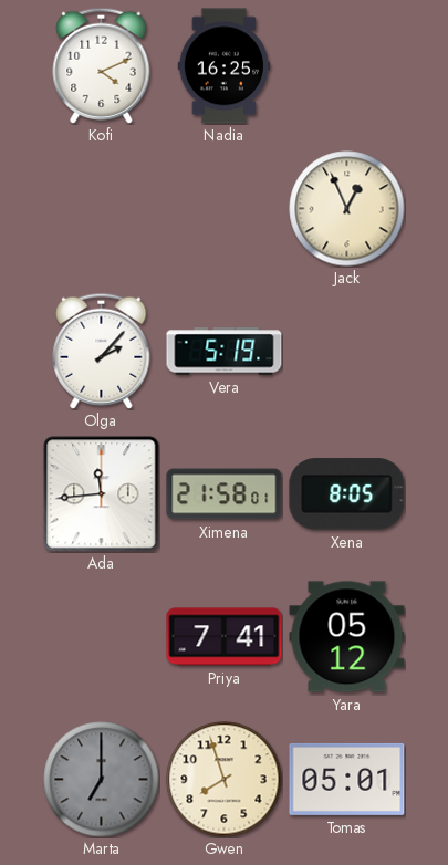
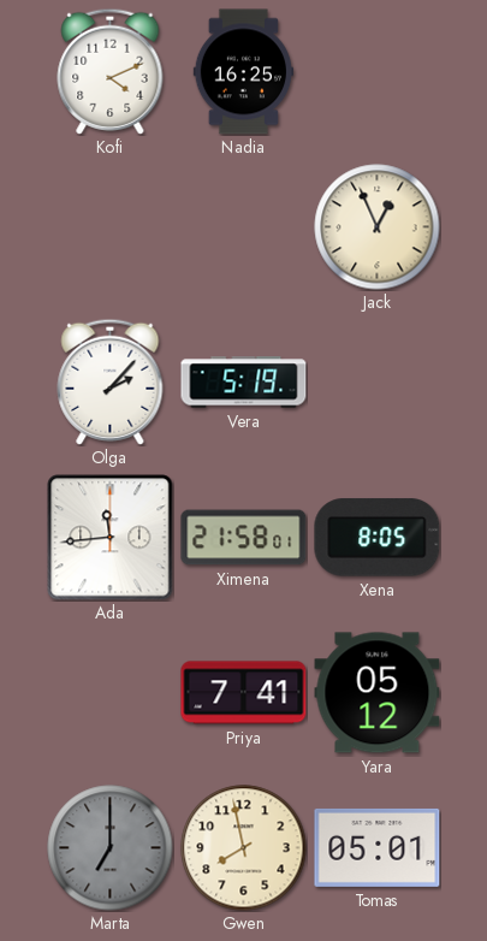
Gwen: 7:57 -> 7:58 (244, 848)
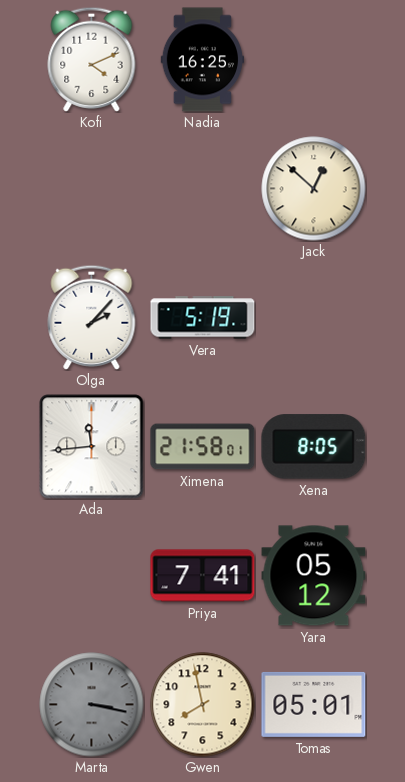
Jack: 12:56 -> 12:52 (314, 189)
Marta: 7:00 -> 3:17 (92, 705)
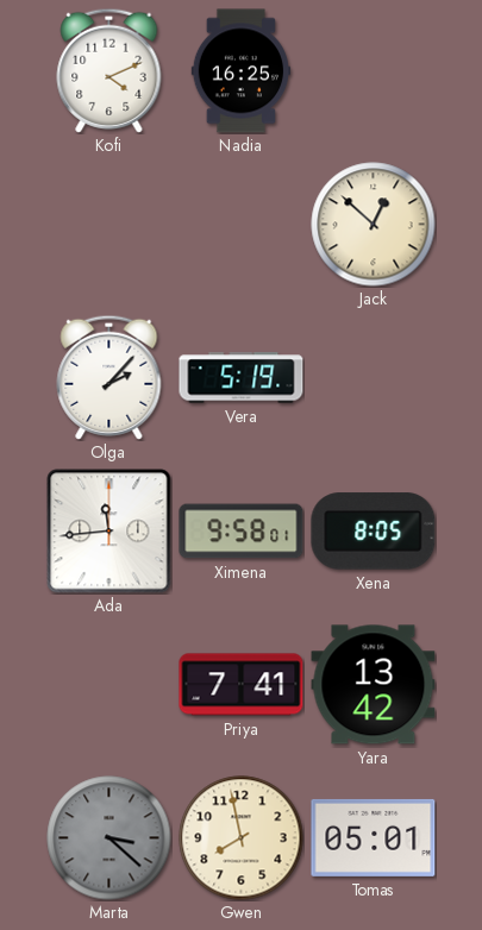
Ximena: 21:58 -> 9:58 (242, 532)
Yara: 05:12 -> 13:42 (374, 685)
Marta: 3:17 -> 3:22 (109, 838)
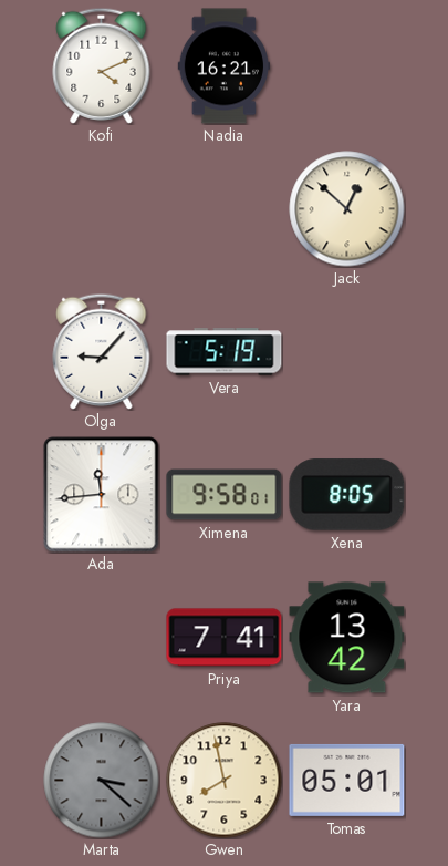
Nadia: 16:25 -> 16:21 (225, 66)
Olga: 2:07 -> 9:07 (102, 351)
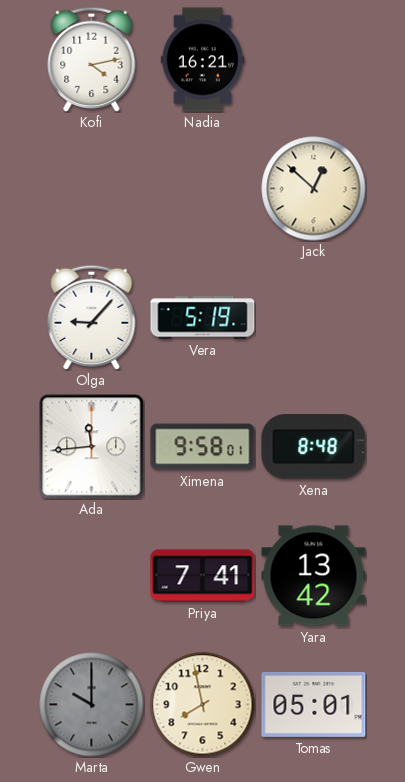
Kofi: 4:11 -> 4:13 (92, 59)
Xena: 8:05 -> 8:48 (314, 447)
Marta: 3:22 -> 10:00 (92, 705)
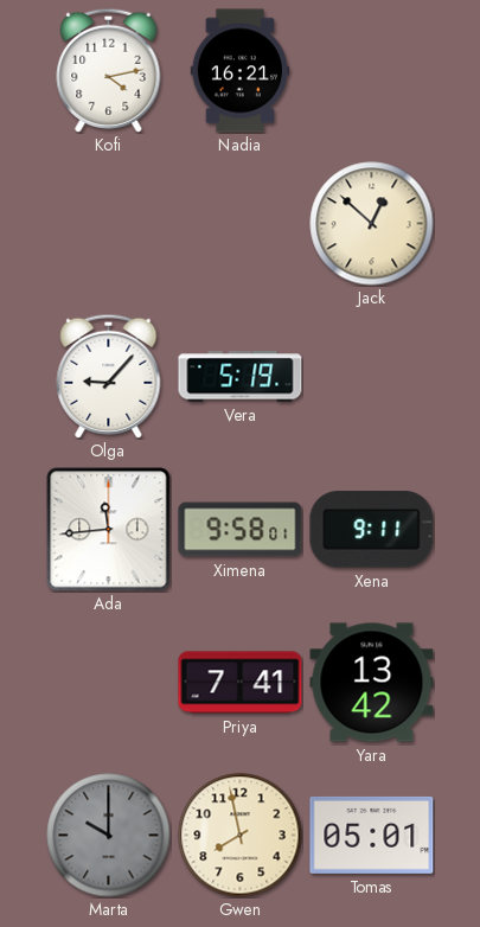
Xena: 8:48 -> 9:11 (372, 530)
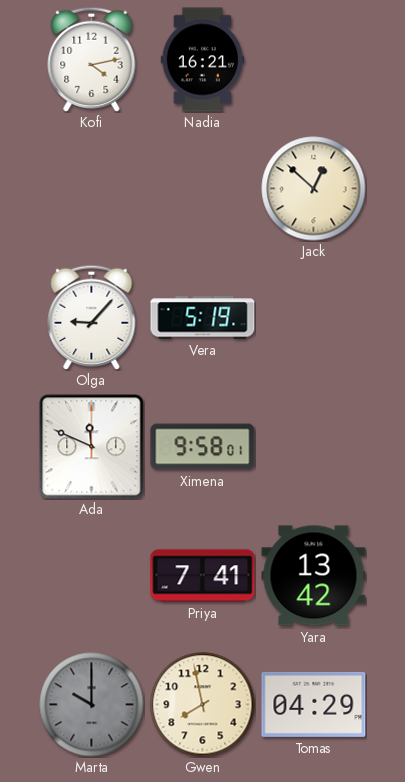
Ada: 11:44 -> 11:49 (92, 447)
Xena: 9:11 -> none (372, 530)
Tomas: 05:01 -> 04:29 (314, 704)
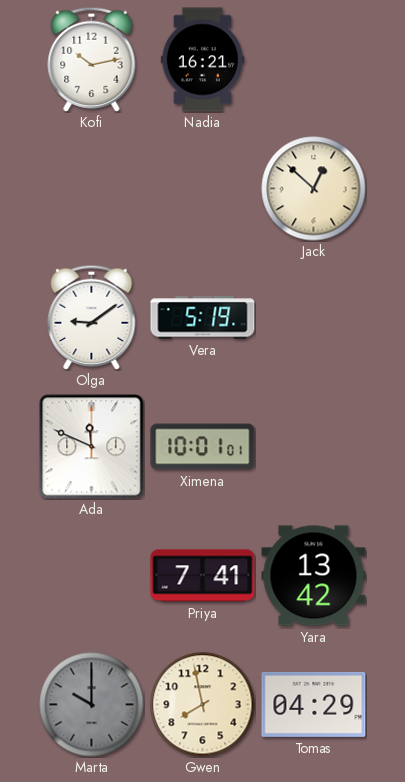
Kofi: 4:13 -> 10:13 (92, 59)
Olga: 9:07 -> 9:09 (92, 317)
Ximena: 9:58 -> 10:01 (203, 447)
